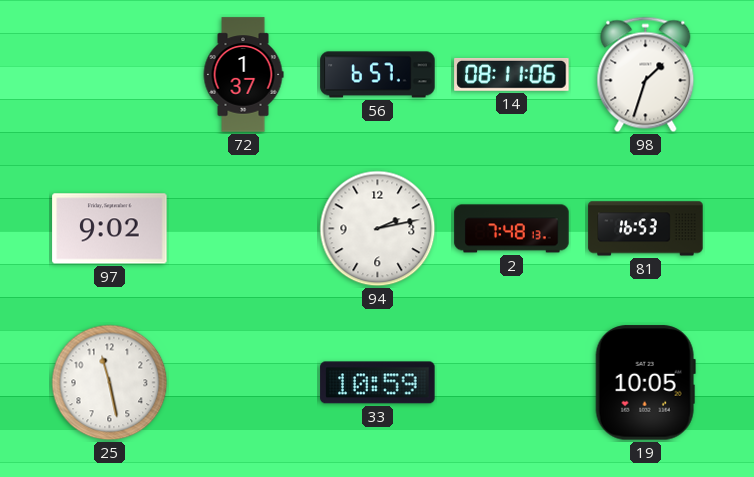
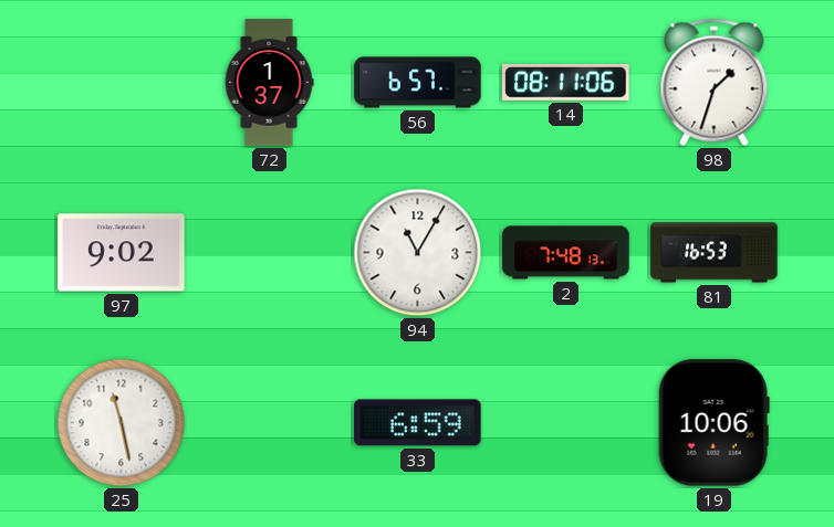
94: 2:13 -> 11:05 (418, 253)
33: 10:59 -> 6:59 (418, 423)
19: 10:05 -> 10:06 (713, 423)
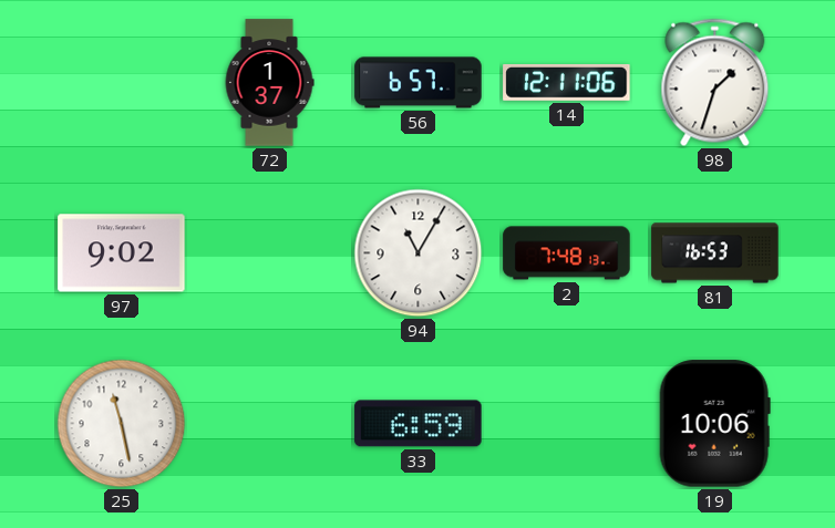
14: 08:11 -> 12:11 (567, 82)
